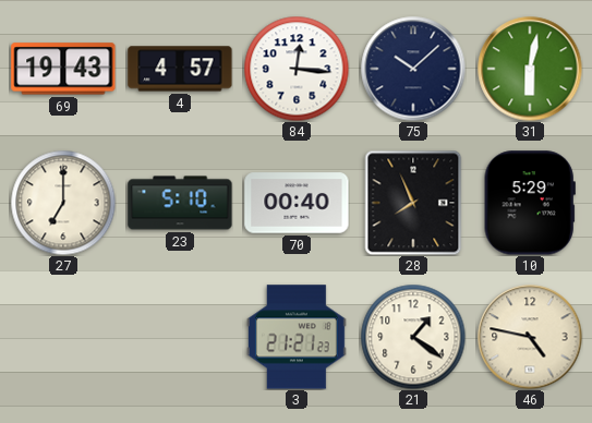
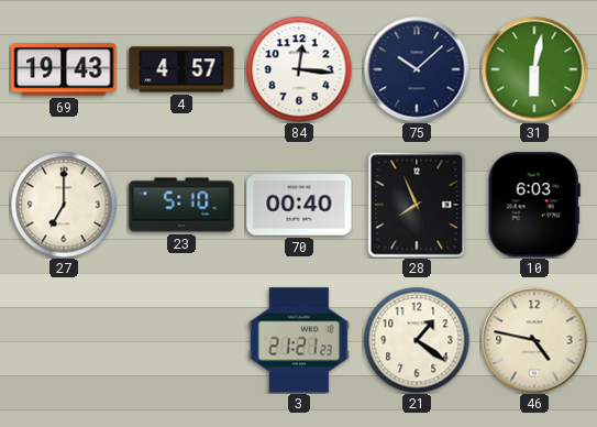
10: 5:29 -> 6:03 (534, 205)
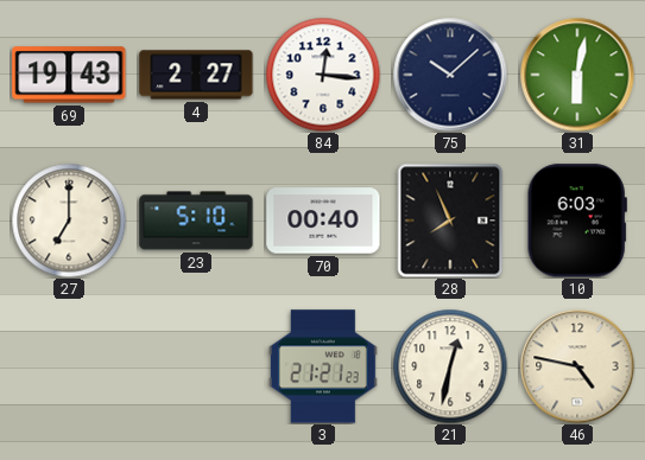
4: 4:57 -> 2:27 (196, 75)
21: 1:21 -> 12:32 (450, 366)
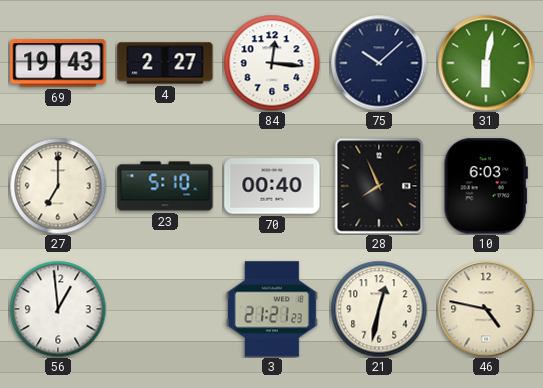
56: none -> 12:59 (58, 309)
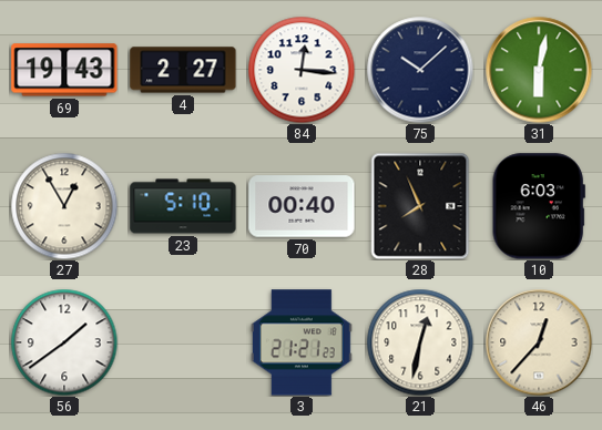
27: 7:00 -> 12:55 (64, 206)
56: 12:59 -> 1:39 (64, 342)
46: 4:47 -> 12:37 (539, 342)
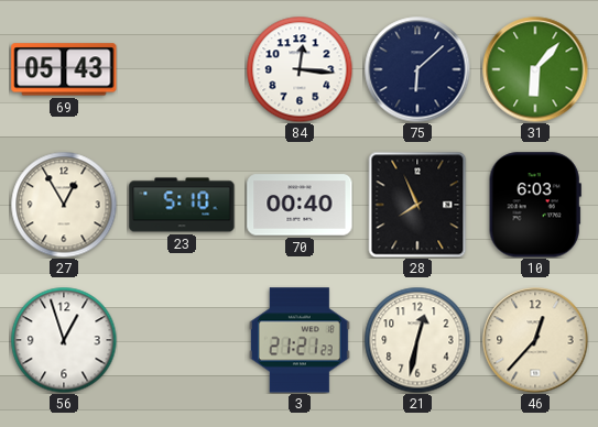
69: 19:43 -> 05:43 (64, 69)
4: 2:27 -> none (183, 70)
75: 10:08 -> 6:08 (417, 69)
31: 6:02 -> 6:07 (535, 69)
56: 1:39 -> 12:57 (64, 340)
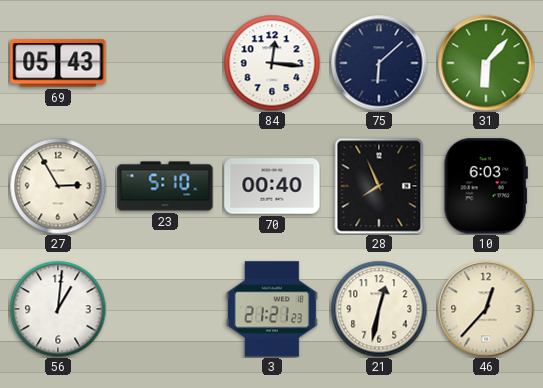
27: 12:55 -> 2:55 (58, 186)
56: 12:57 -> 1:01 (58, 309)
